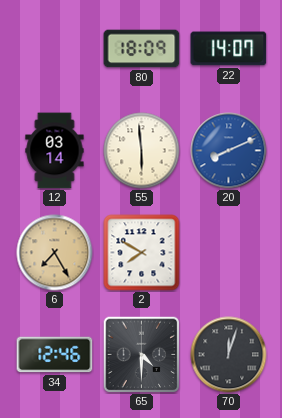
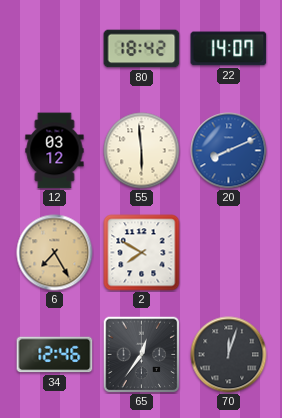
80: 18:09 -> 18:42 (142, 49)
12: 03:14 -> 03:12 (55, 151)
65: 4:30 -> 12:36 (141, 354)
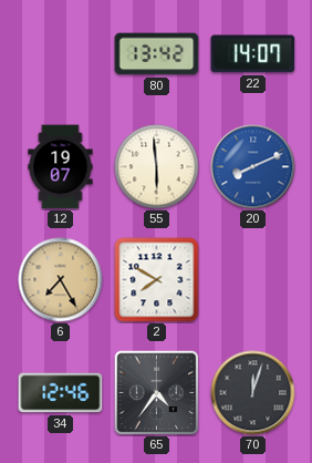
80: 18:42 -> 13:42 (157, 54)
12: 03:12 -> 19:07 (61, 167)
65: 12:36 -> 4:36 (156, 392)
